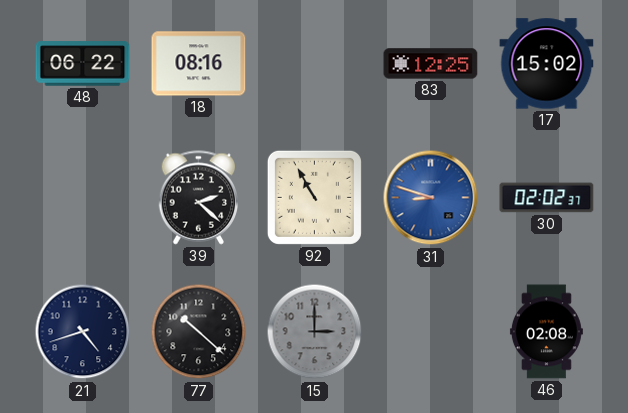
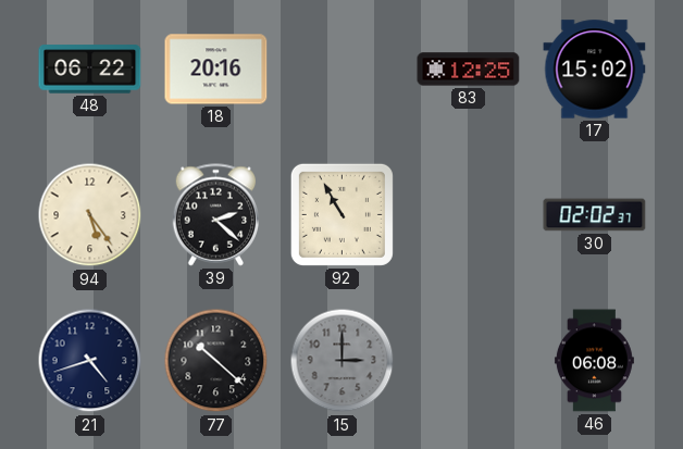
18: 08:16 -> 20:16 (216, 70)
94: none -> 5:24 (90, 215)
31: 8:48 -> none (431, 198)
46: 02:08 -> 06:08 (594, 361)
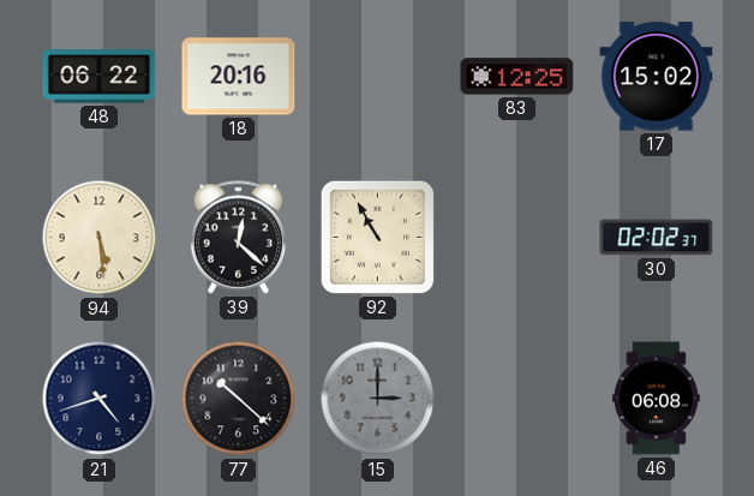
94: 5:24 -> 5:29 (100, 238)
39: 2:22 -> 12:22 (238, 238)
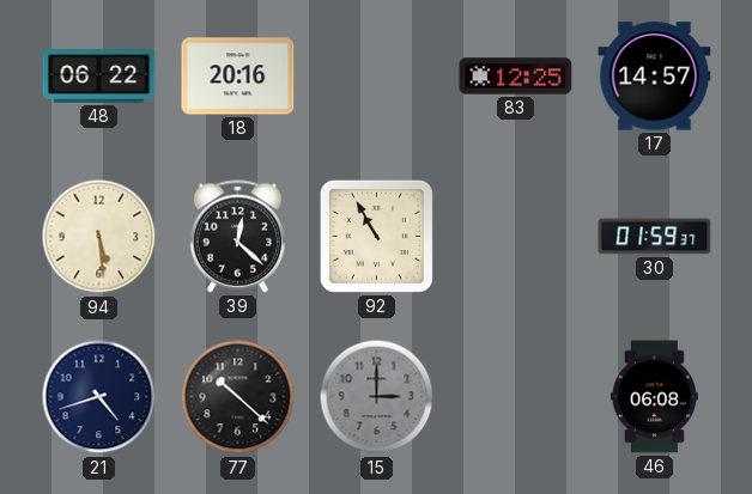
17: 15:02 -> 14:57 (655, 77)
30: 02:02 -> 01:59 (655, 237)
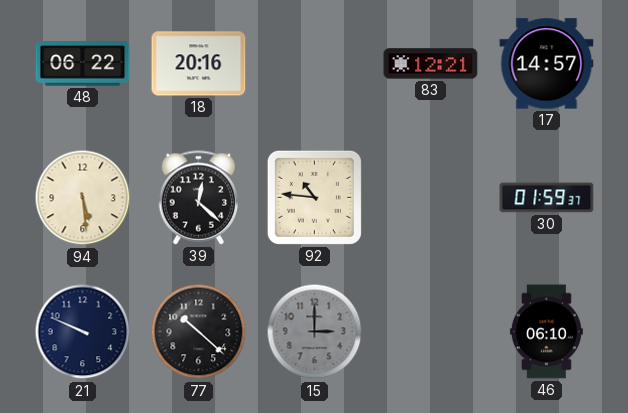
83: 12:25 -> 12:21 (431, 64)
92: 10:55 -> 10:46 (314, 197)
21: 4:42 -> 9:49 (83, 332)
46: 06:08 -> 06:10 (546, 332)
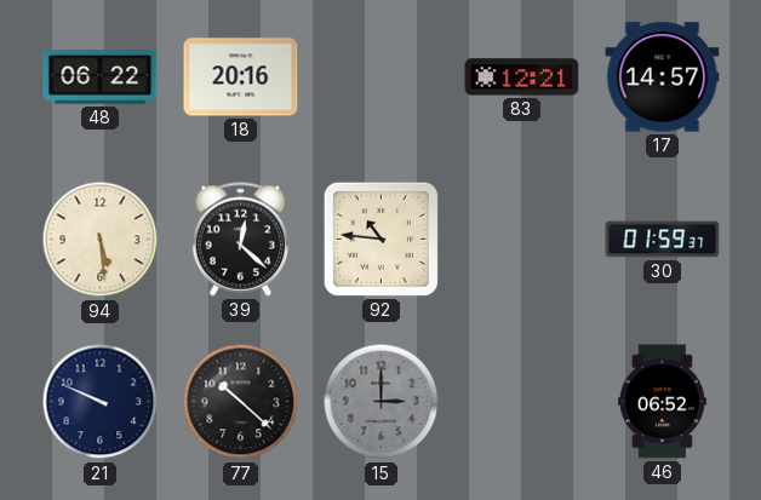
46: 06:10 -> 06:52 (662, 402)
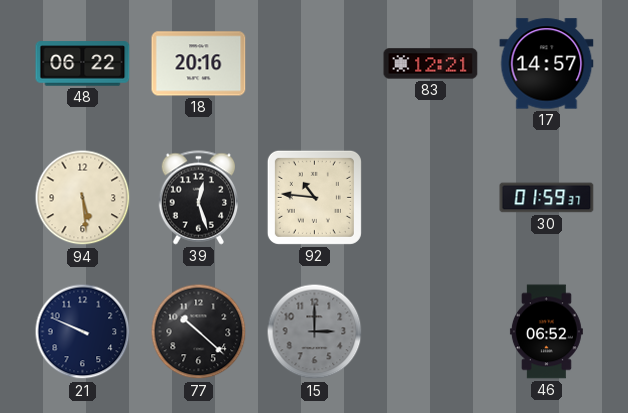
39: 12:22 -> 12:27 (198, 198)
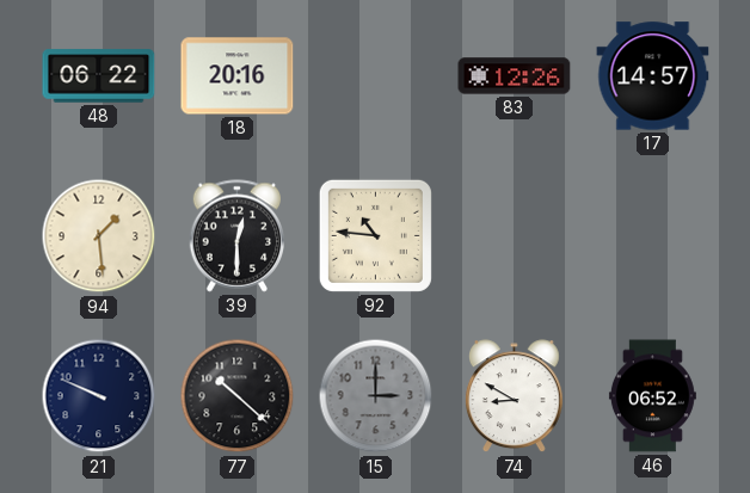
83: 12:21 -> 12:26 (515, 76)
94: 5:29 -> 1:29 (99, 236)
39: 12:27 -> 12:30 (236, 236)
30: 01:59 -> none (547, 198)
74: none -> 8:50 (514, 396)
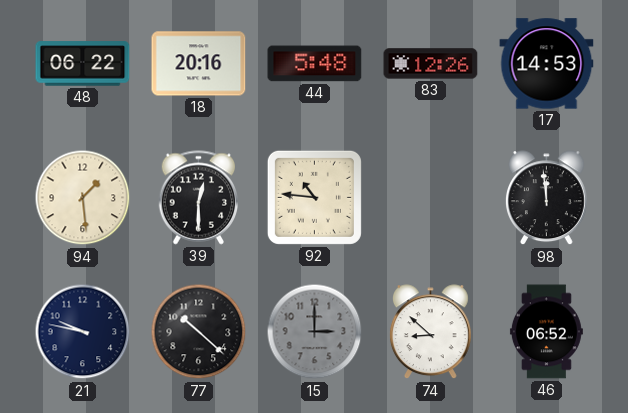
44: none -> 5:48 (315, 64)
17: 14:57 -> 14:53 (547, 64)
98: none -> 11:59 (546, 198)
21: 9:49 -> 9:47 (83, 332)
74: 8:50 -> 8:52 (430, 332)
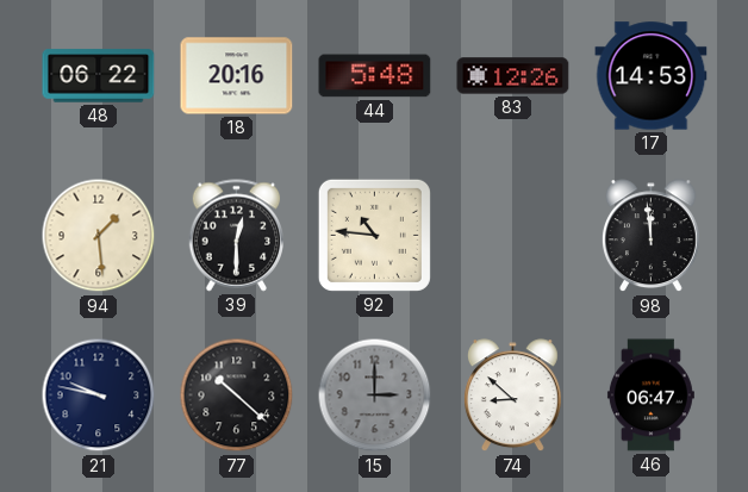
46: 06:52 -> 06:47 (650, 396)
